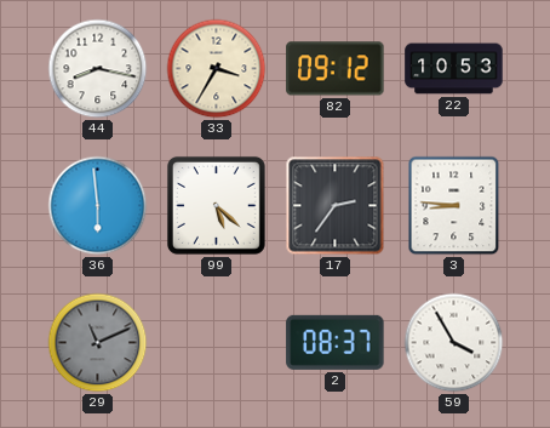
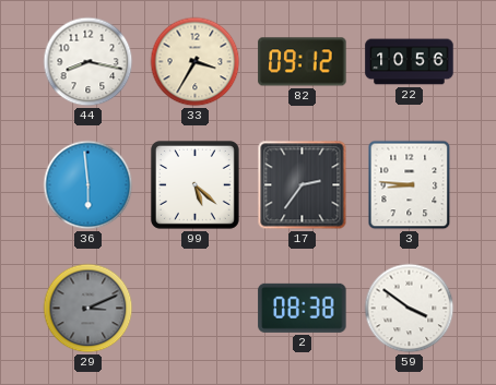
22: 10:53 -> 10:56 (410, 62)
29: 11:11 -> 3:11 (88, 309)
2: 08:37 -> 08:38 (303, 308)
59: 3:55 -> 3:51 (410, 309)
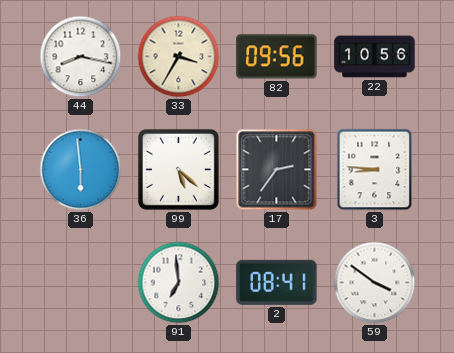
82: 09:12 -> 09:56 (277, 57)
29: 3:11 -> none (88, 309)
91: none -> 6:59 (179, 283)
2: 08:38 -> 08:41 (277, 282)
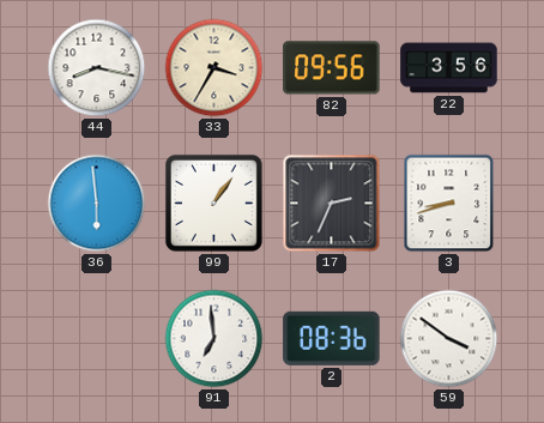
22: 10:56 -> 3:56 (449, 68)
99: 5:22 -> 1:06 (213, 203)
17: 2:36 -> 2:34 (332, 204)
3: 8:46 -> 8:42 (449, 204)
2: 08:41 -> 08:36 (332, 338)
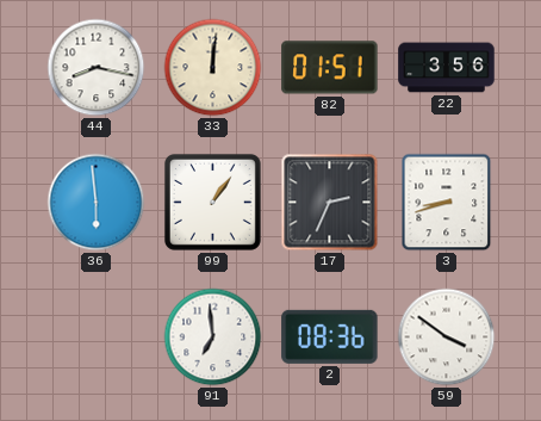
33: 3:35 -> 12:01 (213, 68)
82: 09:56 -> 01:51 (330, 68)
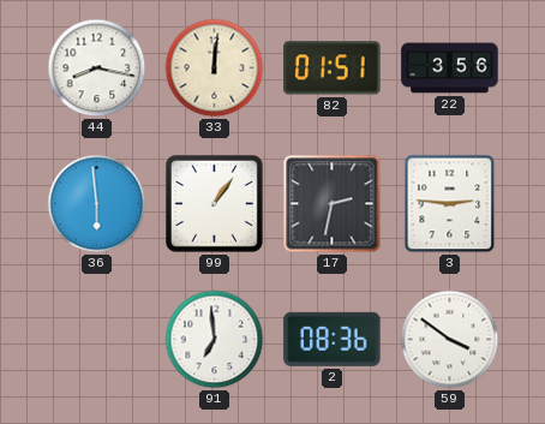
17: 2:34 -> 2:32 (333, 204)
3: 8:42 -> 2:46 (450, 204)
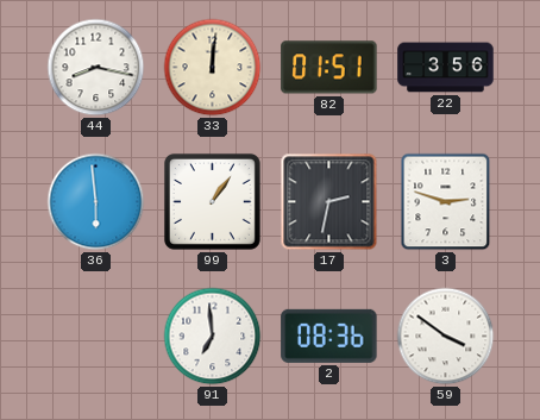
3: 2:46 -> 2:48 (446, 202)
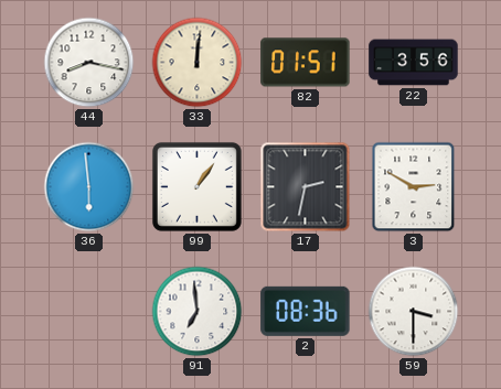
3: 2:48 -> 2:50 (414, 187)
59: 3:51 -> 3:30 (414, 312)
